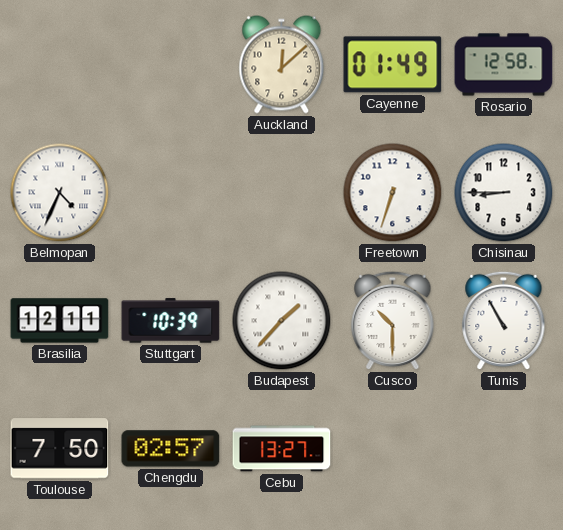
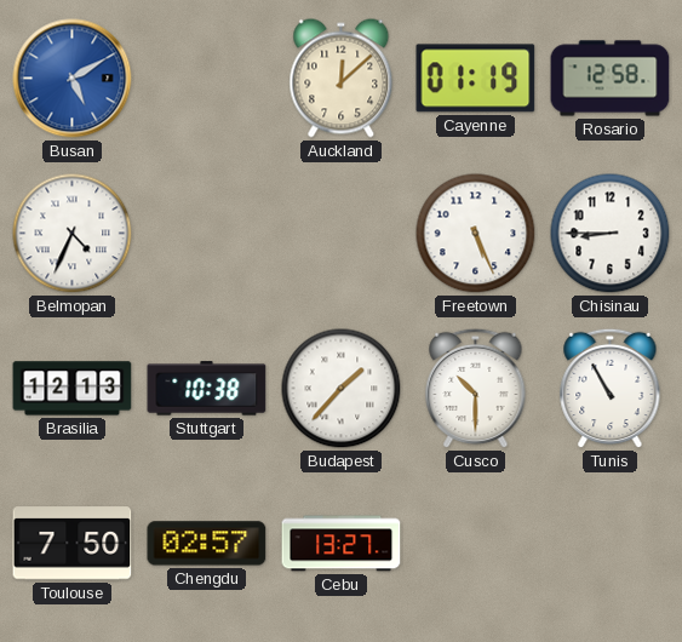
Busan: none -> 5:10 (73, 79)
Cayenne: 01:49 -> 01:19 (476, 79)
Freetown: 6:33 -> 5:26 (476, 234)
Brasilia: 12:11 -> 12:13 (73, 389)
Stuttgart: 10:39 -> 10:38 (207, 389)
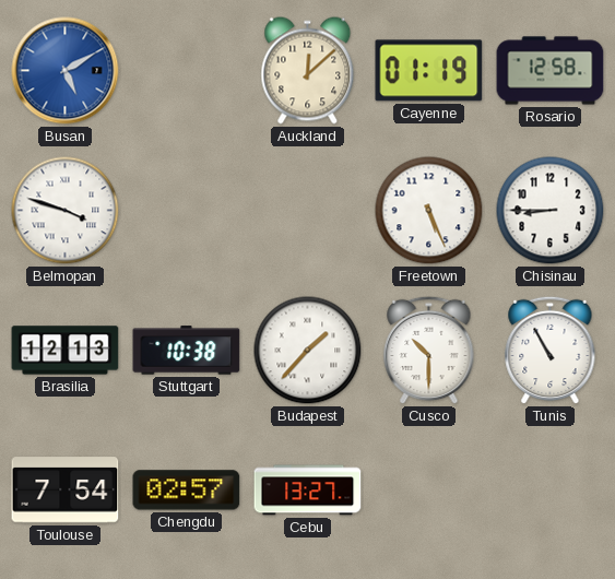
Belmopan: 4:34 -> 3:48 (66, 211)
Toulouse: 7:50 -> 7:54 (66, 491)
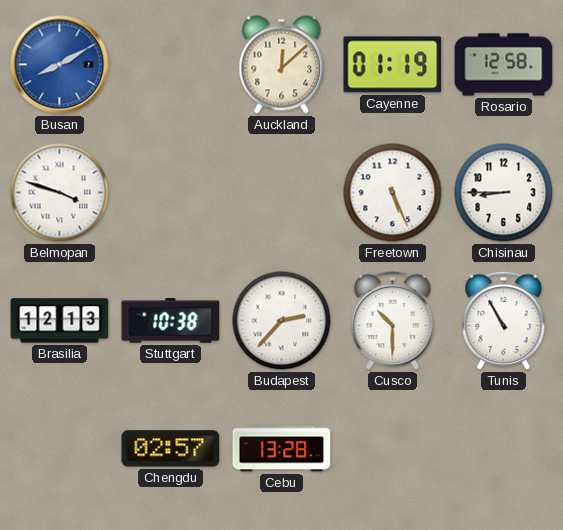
Busan: 5:10 -> 8:10 (60, 65)
Budapest: 1:37 -> 2:37 (282, 321)
Toulouse: 7:54 -> none (66, 491)
Cebu: 13:27 -> 13:28 (282, 449)
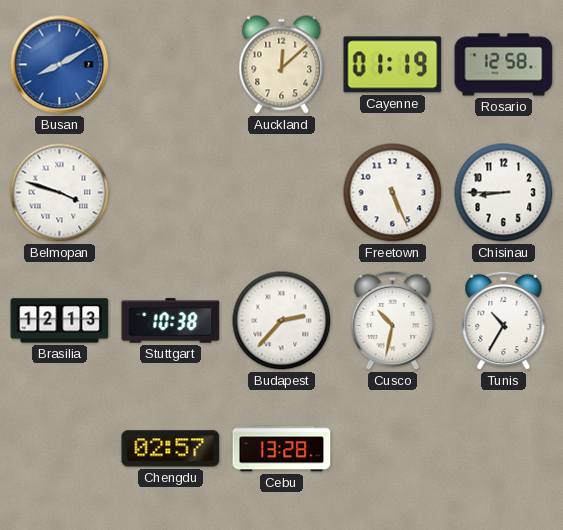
Cusco: 10:30 -> 10:32 (393, 321)
Tunis: 10:55 -> 10:35 (504, 321)
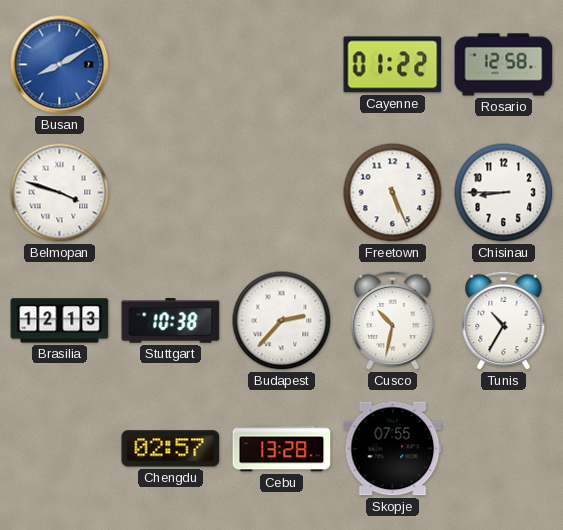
Auckland: 12:08 -> none (282, 65)
Cayenne: 01:19 -> 01:22 (393, 65)
Skopje: none -> 07:55 (393, 449)
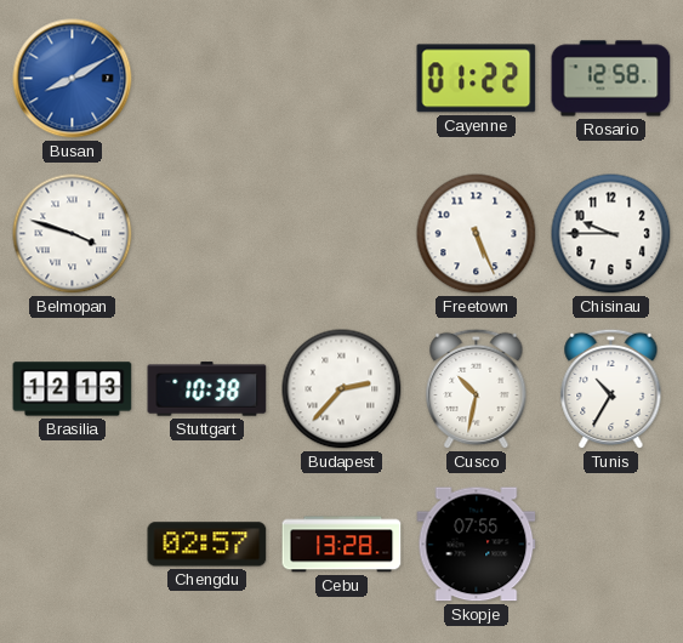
Chisinau: 8:45 -> 9:45 (611, 234)
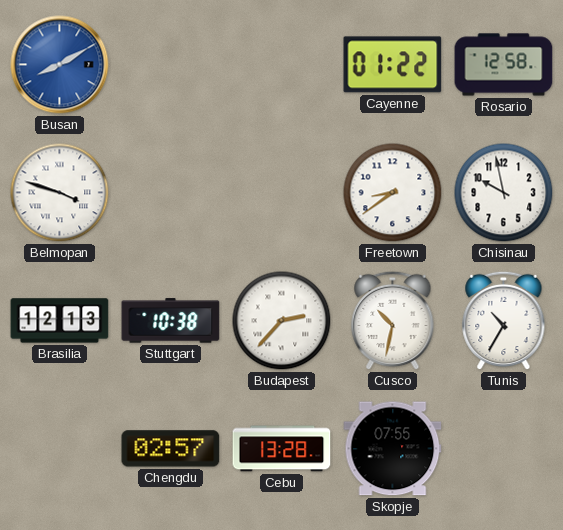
Freetown: 5:26 -> 8:39 (393, 193)
Chisinau: 9:45 -> 9:58 (504, 193)
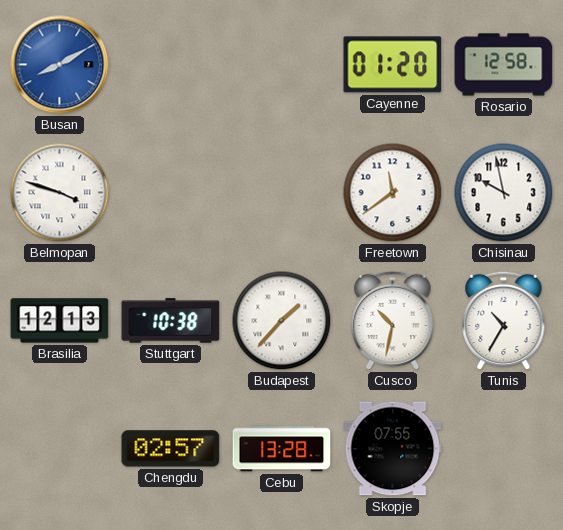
Cayenne: 01:22 -> 01:20 (393, 65)
Freetown: 8:39 -> 11:39 (393, 193)
Budapest: 2:37 -> 1:37 (282, 321)
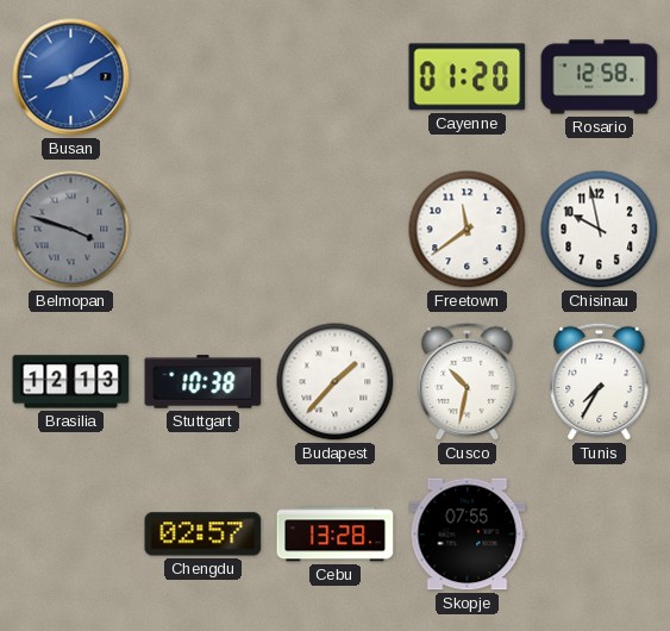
Belmopan dial: white -> grey (71, 230)
Tunis: 10:35 -> 7:35 (600, 382)
